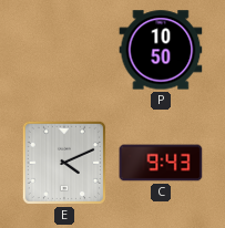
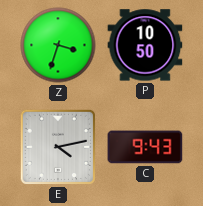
Z: none -> 3:33 (58, 45)
E: 4:11 -> 4:13 (58, 147)
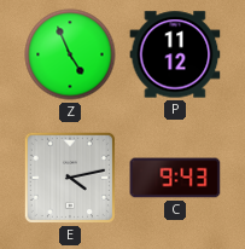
Z: 3:33 -> 4:56 (70, 54)
P: 10:50 -> 11:12 (175, 54)
